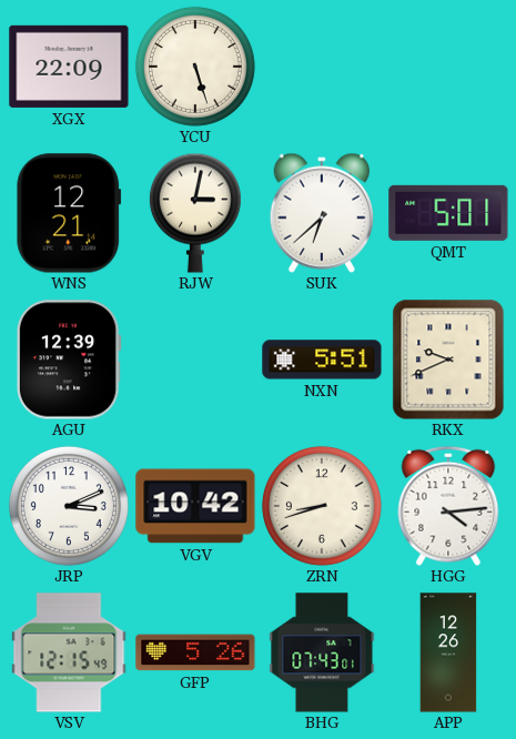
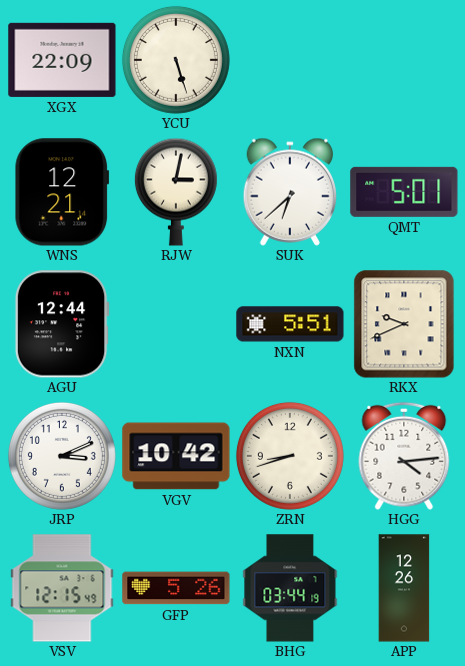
AGU: 12:39 -> 12:44 (62, 324)
BHG: 07:43 -> 03:44 (290, 588)
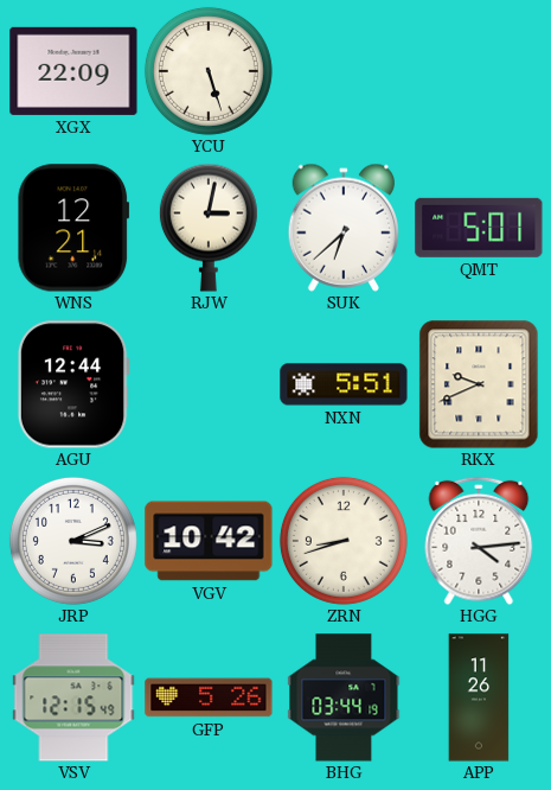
APP: 12:26 -> 11:26 (479, 697)
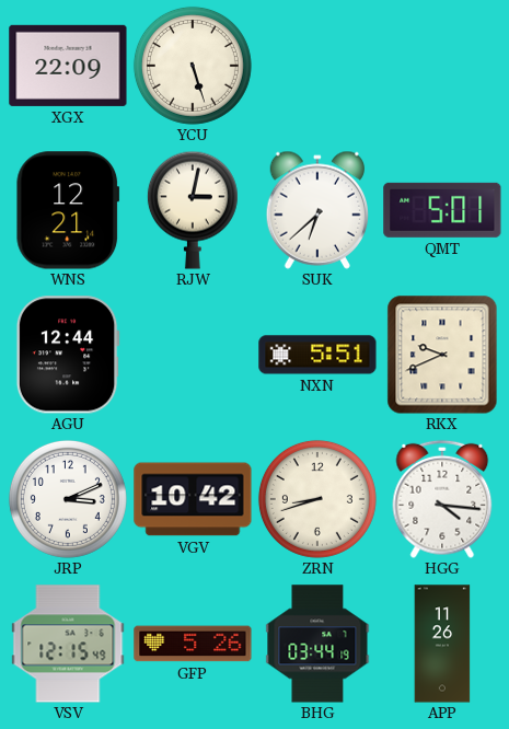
HGG: 4:14 -> 4:16 (442, 499)
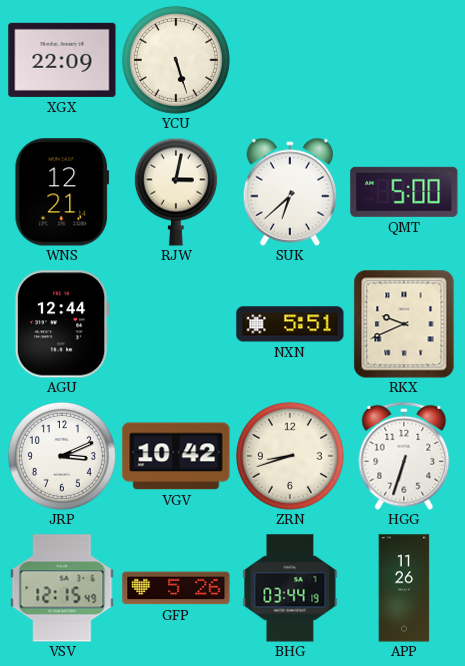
QMT: 5:01 -> 5:00 (404, 192)
HGG: 4:16 -> 6:33 (404, 456)
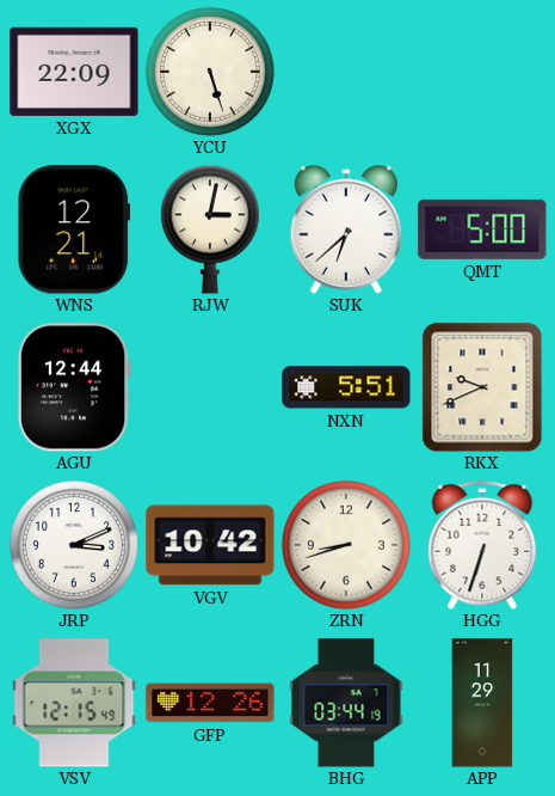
GFP: 5:26 -> 12:26 (210, 703)
APP: 11:26 -> 11:29 (482, 703)
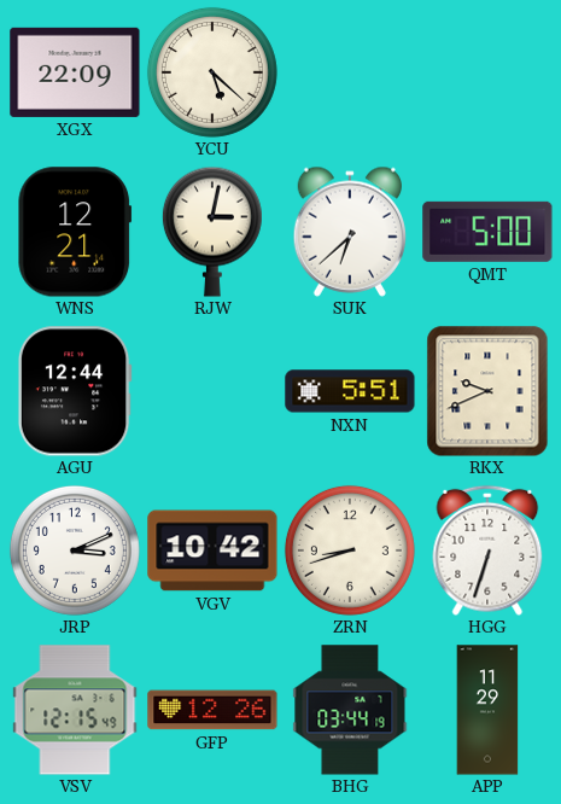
YCU: 5:27 -> 5:22 (212, 72)
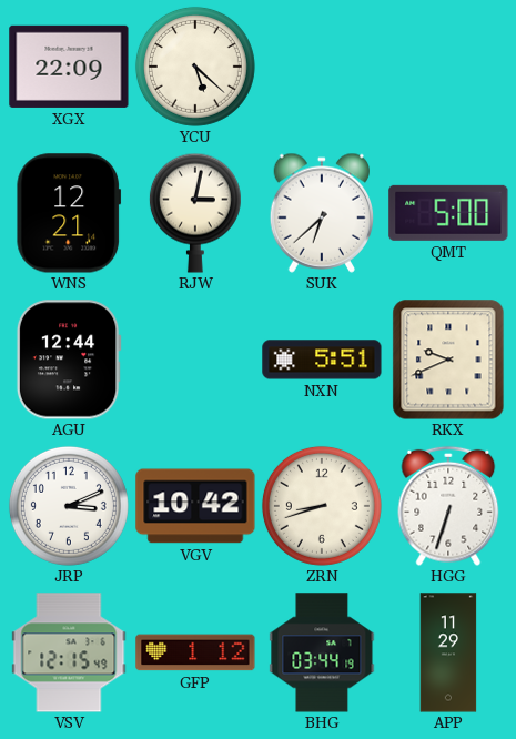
GFP: 12:26 -> 1:12 (195, 652)
